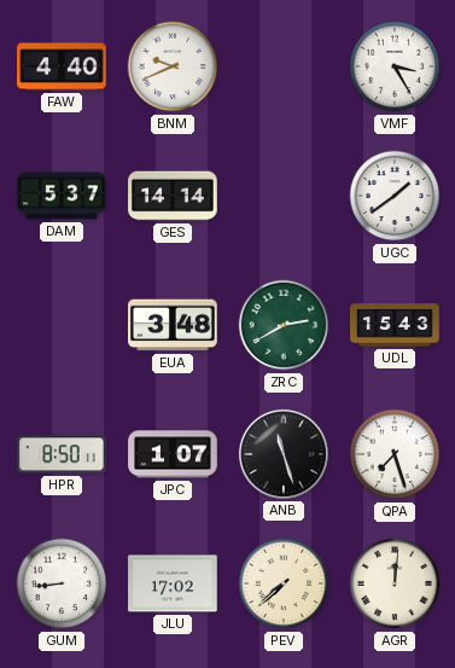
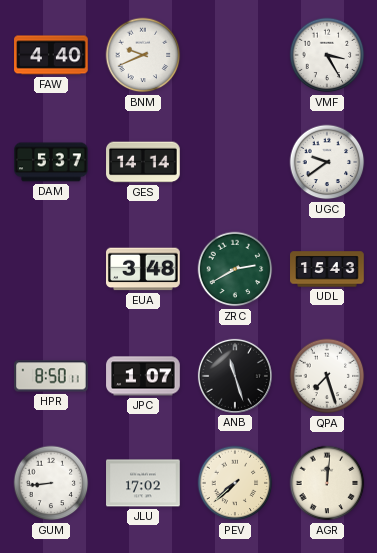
UGC: 1:39 -> 9:39 (327, 162)
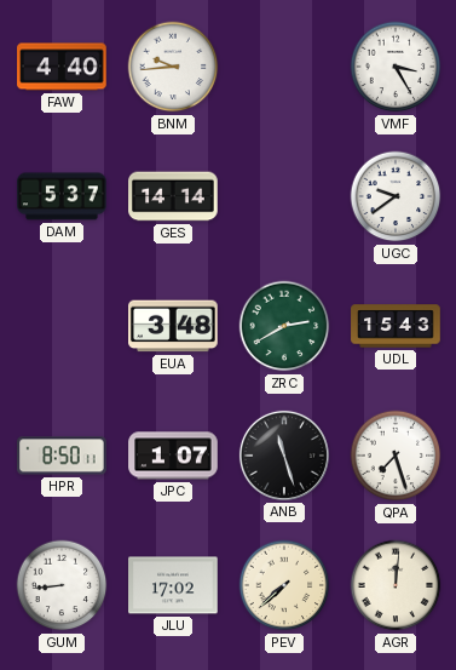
BNM: 9:41 -> 9:44 (173, 67)
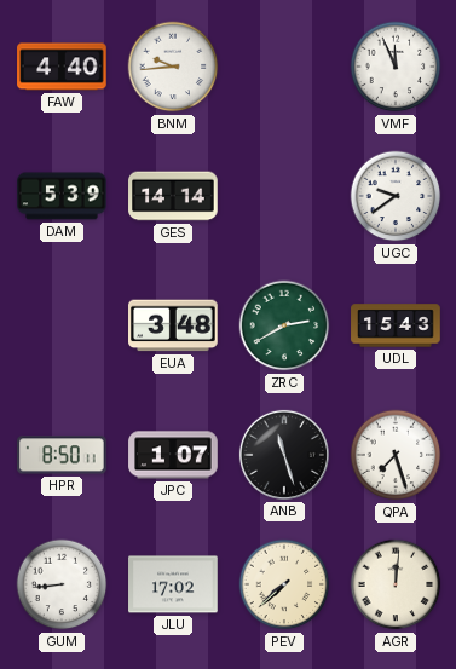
VMF: 3:25 -> 11:56 (396, 67)
DAM: 5:37 -> 5:39 (62, 196)
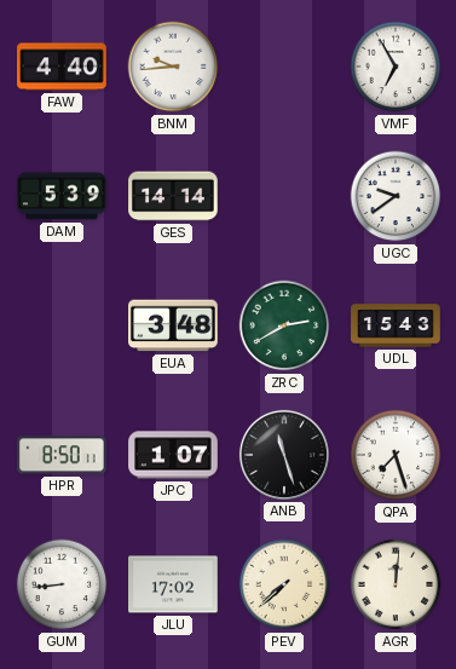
VMF: 11:56 -> 6:55 (396, 67)
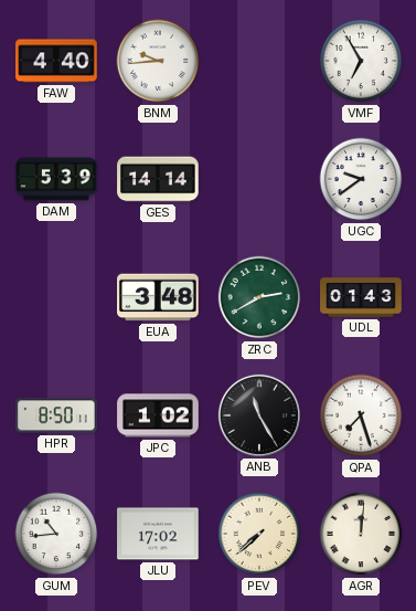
UDL: 15:43 -> 01:43 (361, 297)
JPC: 1:07 -> 1:02 (158, 415)
ANB: 11:27 -> 11:25 (259, 415)
GUM: 8:44 -> 10:44 (56, 534)
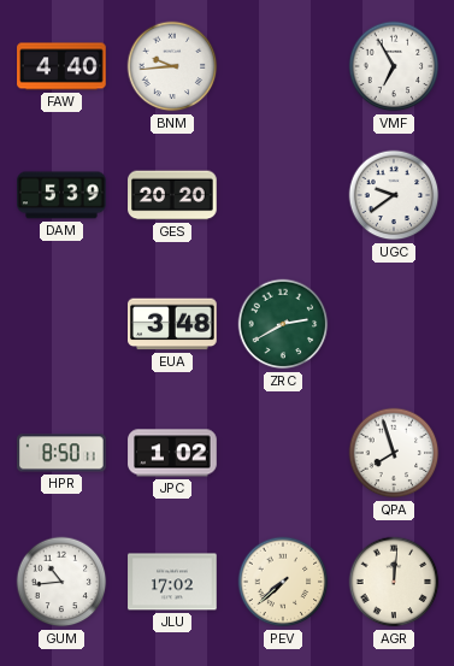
GES: 14:14 -> 20:20 (172, 195)
UDL: 01:43 -> none (361, 297)
ANB: 11:25 -> none (259, 415)
QPA: 7:27 -> 7:57 (394, 453)
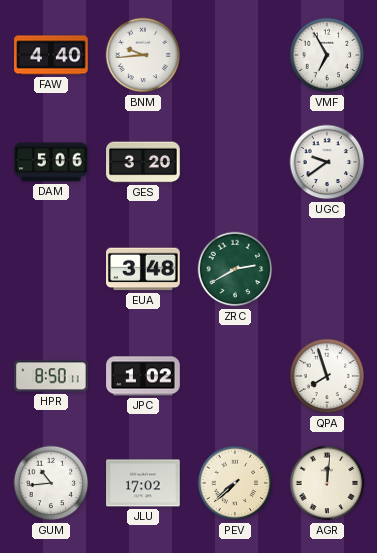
DAM: 5:39 -> 5:06 (51, 162)
GES: 20:20 -> 3:20 (143, 162)
